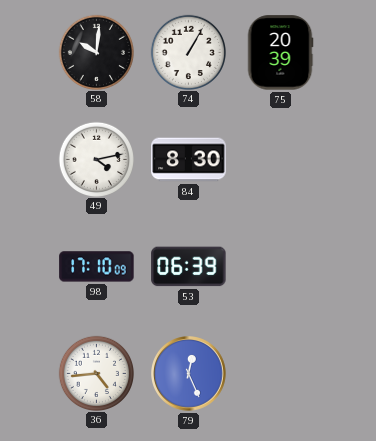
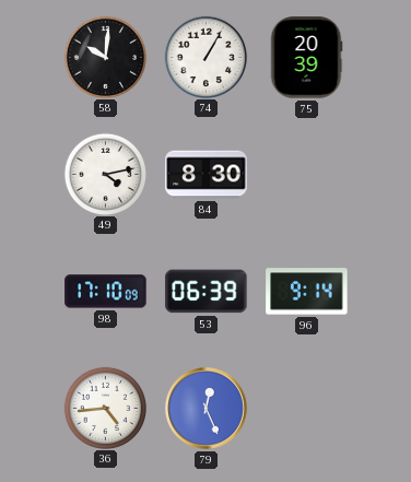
96: none -> 9:14 (307, 292)
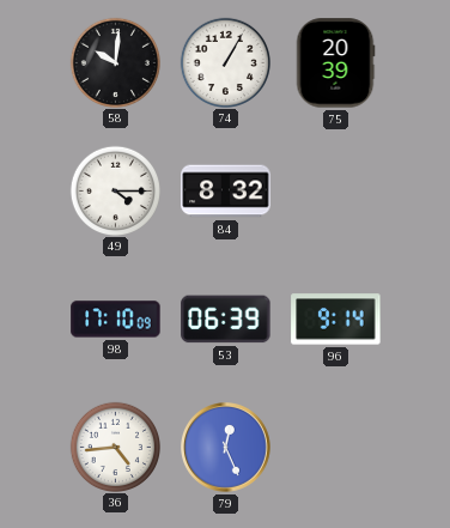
49: 4:13 -> 4:15 (115, 190)
84: 8:30 -> 8:32 (226, 192)
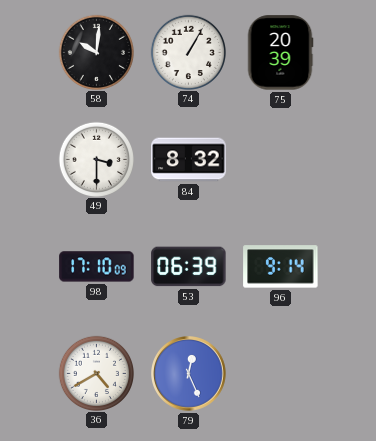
49: 4:15 -> 3:30 (96, 159)
36: 4:44 -> 4:40 (96, 373)
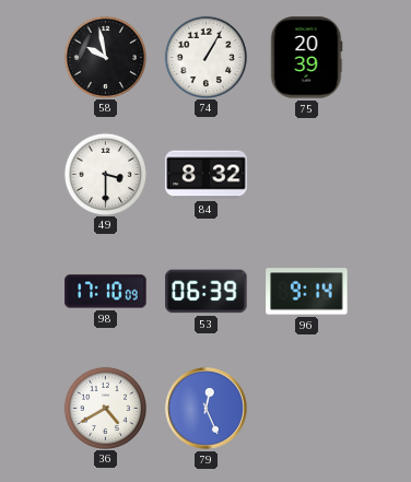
58: 10:01 -> 9:58 (105, 57)
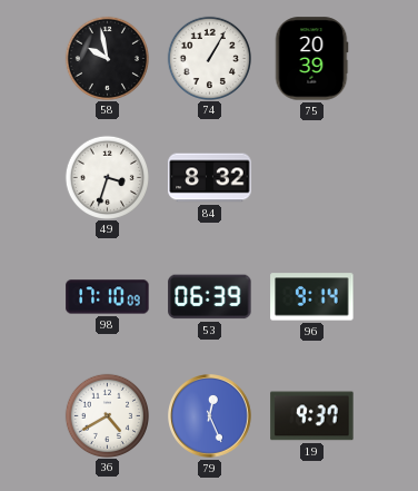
49: 3:30 -> 3:33 (107, 177)
19: none -> 9:37 (312, 416)
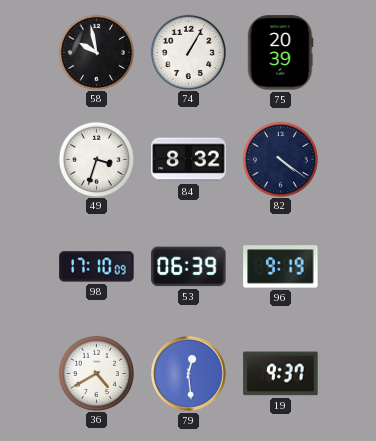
82: none -> 4:21 (280, 159)
96: 9:14 -> 9:19 (281, 267)
79: 12:26 -> 12:29 (189, 374)
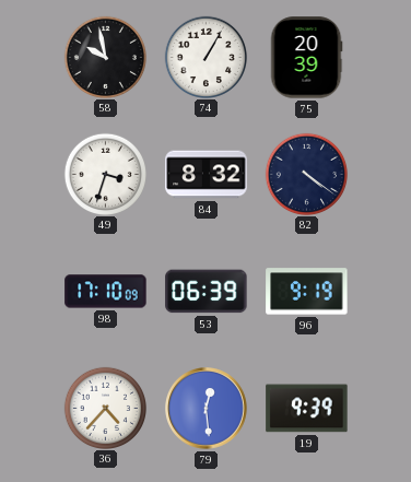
36: 4:40 -> 4:37 (105, 408)
19: 9:37 -> 9:39 (307, 409)
